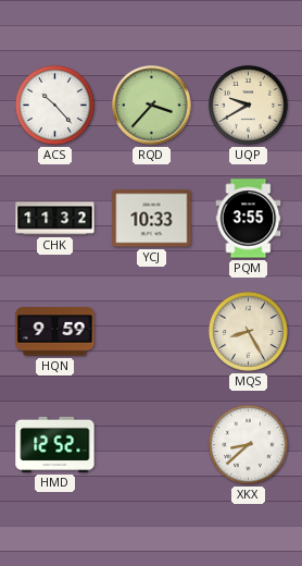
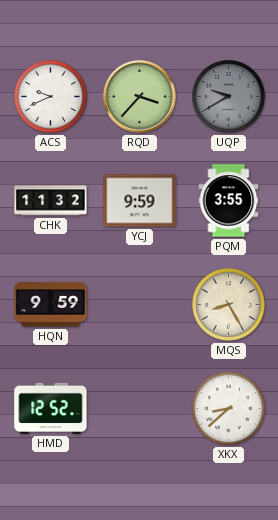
ACS: 10:23 -> 9:41 (50, 96)
UQP dial: cream -> grey (228, 96)
YCJ: 10:33 -> 9:59 (140, 201)
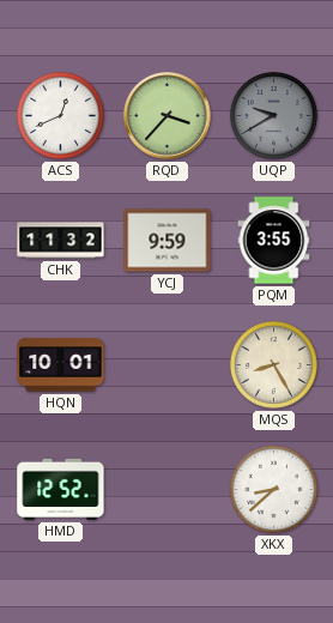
ACS: 9:41 -> 12:41 (60, 115)
HQN: 9:59 -> 10:01 (61, 365)
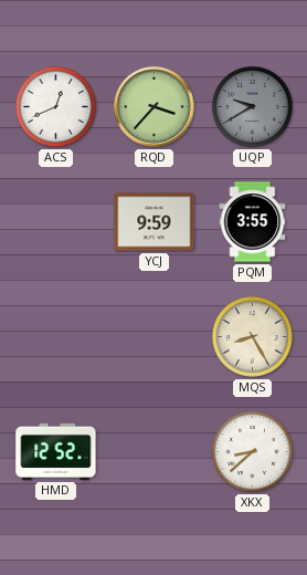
CHK: 11:32 -> none (61, 241)
HQN: 10:01 -> none (61, 365)
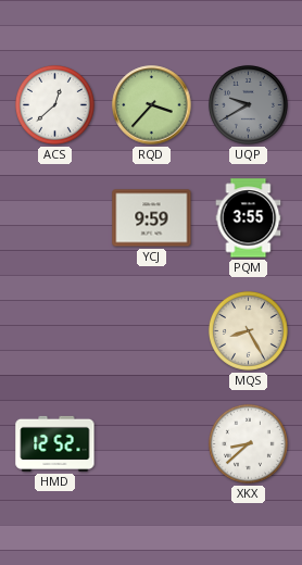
ACS: 12:41 -> 12:38 (54, 104)
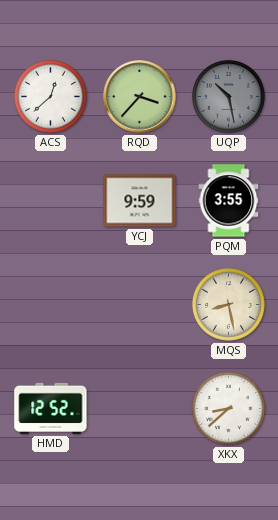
UQP: 9:40 -> 10:28 (228, 96)
MQS: 8:25 -> 8:28 (228, 304)
